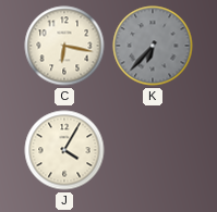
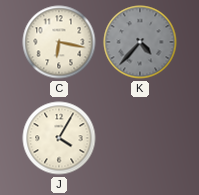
K: 6:37 -> 4:37 (140, 42)
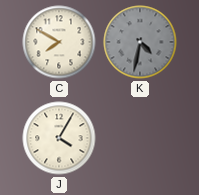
C: 6:17 -> 7:50 (59, 42)
K: 4:37 -> 4:32 (140, 42)
